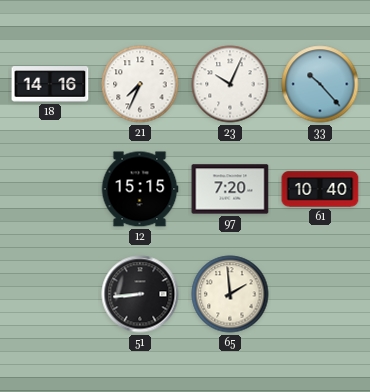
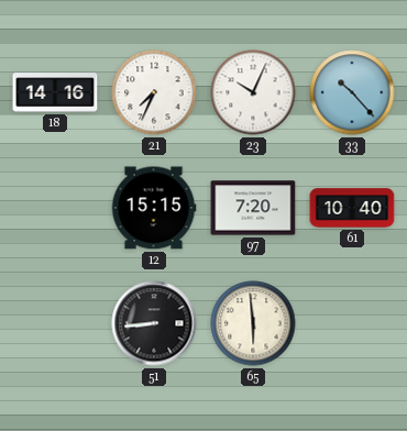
65: 1:59 -> 5:59 (253, 323)
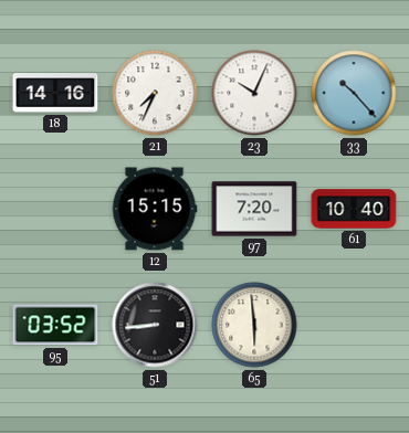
95: none -> 03:52 (55, 325)
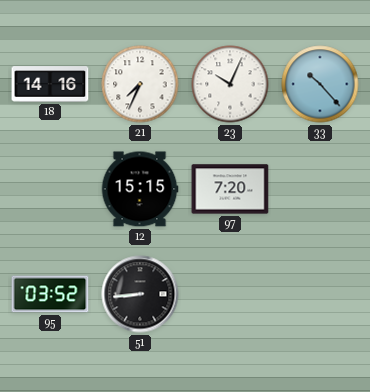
61: 10:40 -> none (354, 209)
65: 5:59 -> none (254, 325)
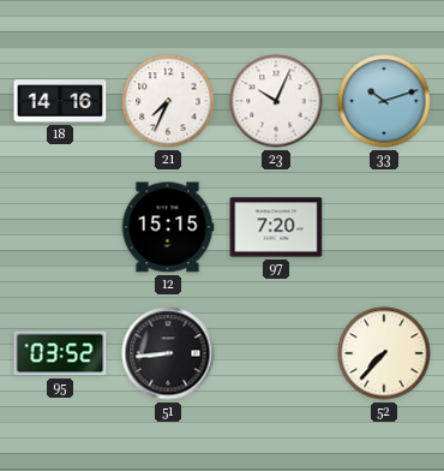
33: 10:23 -> 10:12 (384, 101)
52: none -> 7:37 (384, 353)
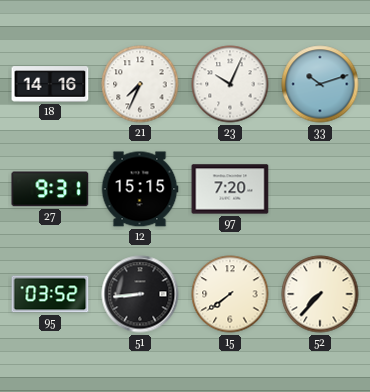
27: none -> 9:31 (50, 189)
15: none -> 7:39 (230, 294)
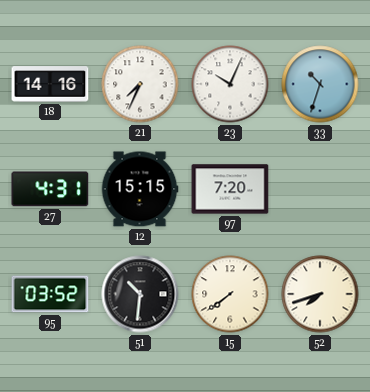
33: 10:12 -> 10:33 (320, 84)
27: 9:31 -> 4:31 (50, 189)
51: 8:44 -> 10:31 (140, 294)
52: 7:37 -> 7:42 (320, 294)
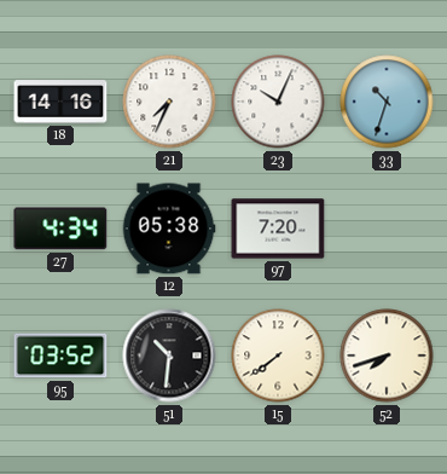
27: 4:31 -> 4:34 (60, 229)
12: 15:15 -> 05:38 (169, 229)
